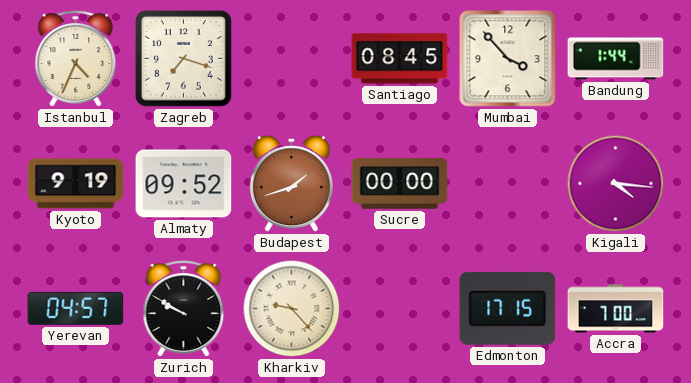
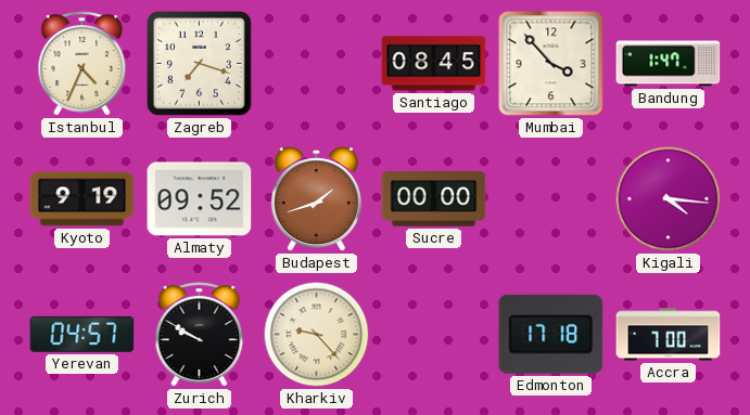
Bandung: 1:44 -> 1:47 (669, 64)
Edmonton: 17:15 -> 17:18 (551, 334)
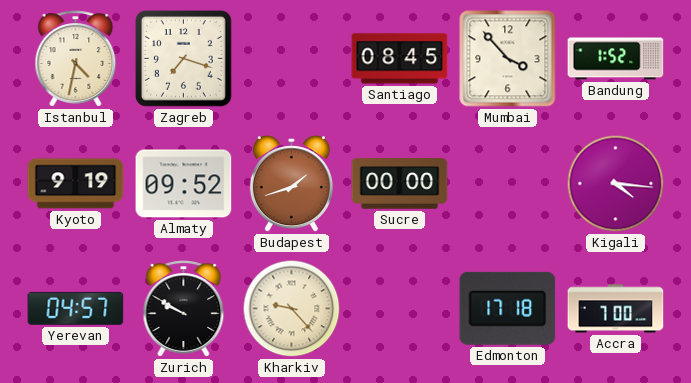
Istanbul: 4:34 -> 4:32 (76, 59)
Bandung: 1:47 -> 1:52 (616, 59)
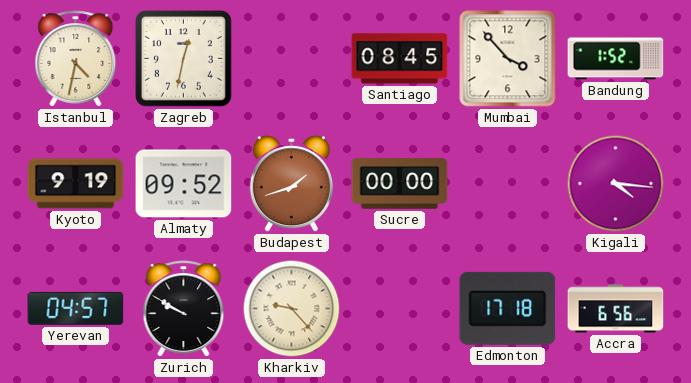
Zagreb: 7:18 -> 12:32 (183, 58)
Accra: 7:00 -> 6:56 (616, 309)
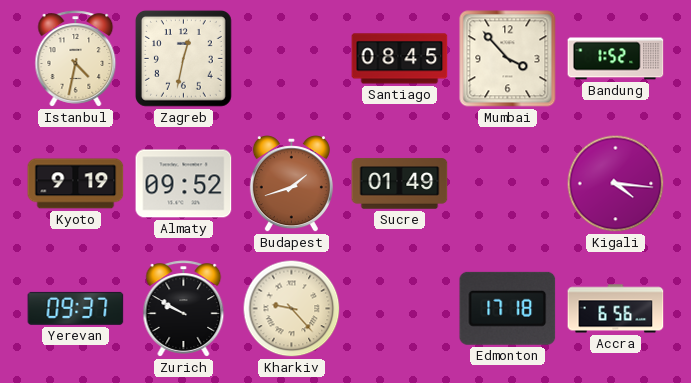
Sucre: 00:00 -> 01:49 (400, 184)
Yerevan: 04:57 -> 09:37 (76, 308)
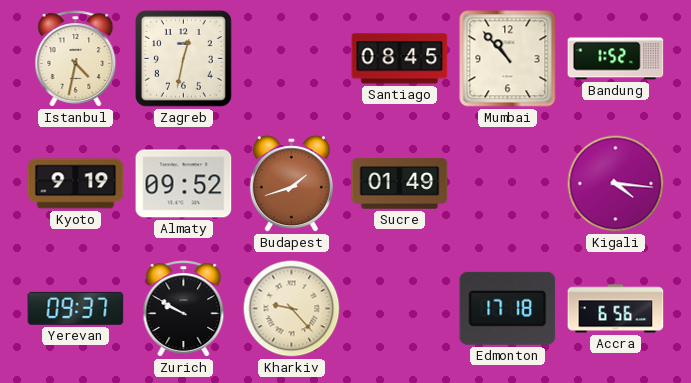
Mumbai: 3:53 -> 10:53 (508, 59)
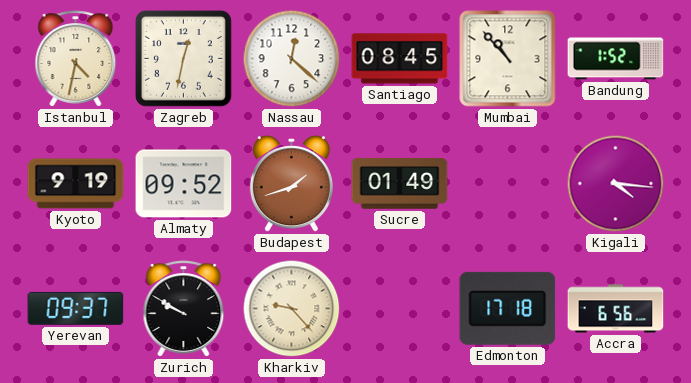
Nassau: none -> 12:22 (292, 59)
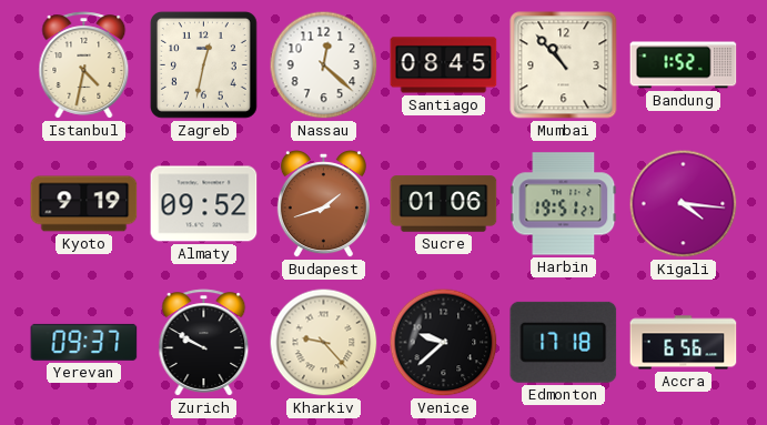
Sucre: 01:49 -> 01:06 (444, 204)
Harbin: none -> 19:51 (564, 204)
Venice: none -> 9:38 (444, 343)
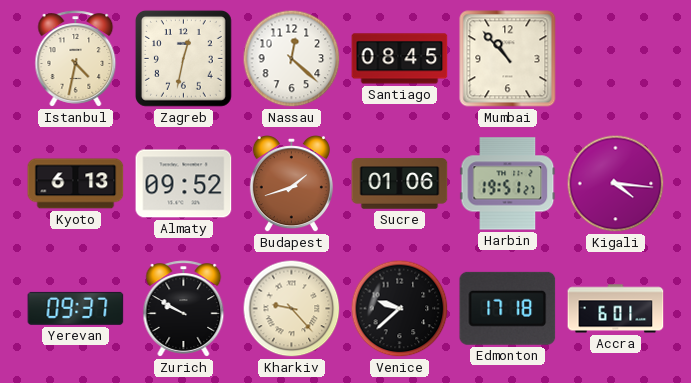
Bandung: 1:52 -> none (684, 65)
Kyoto: 9:19 -> 6:13 (76, 184)
Accra: 6:56 -> 6:01 (616, 309)
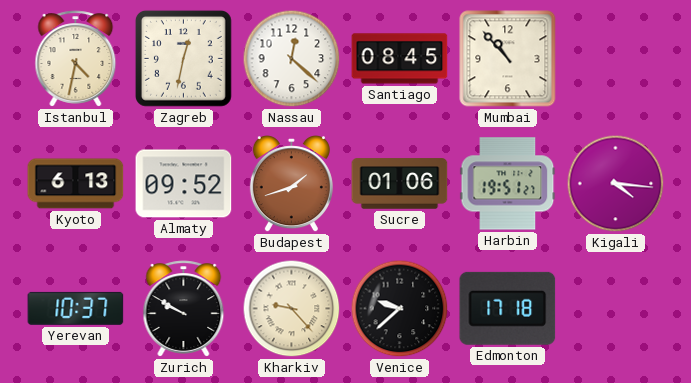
Yerevan: 09:37 -> 10:37 (76, 308)
Accra: 6:01 -> none (616, 309)
